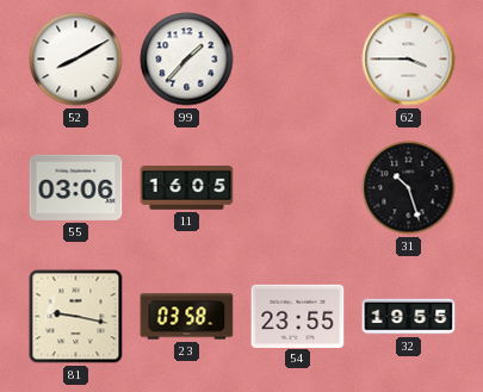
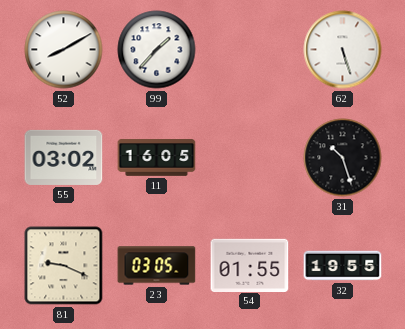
62: 3:45 -> 5:27 (343, 50)
55: 03:06 -> 03:02 (64, 157)
81: 9:17 -> 9:19 (64, 266)
23: 03:58 -> 03:05 (157, 266)
54: 23:55 -> 01:55 (250, 265)
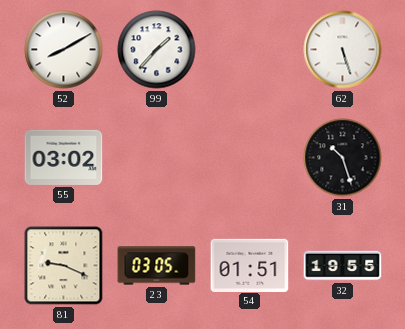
11: 16:05 -> none (157, 158)
54: 01:55 -> 01:51 (250, 265)
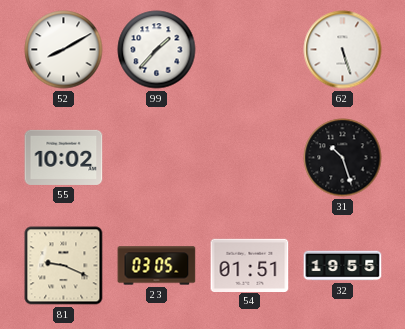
55: 03:02 -> 10:02 (64, 157)
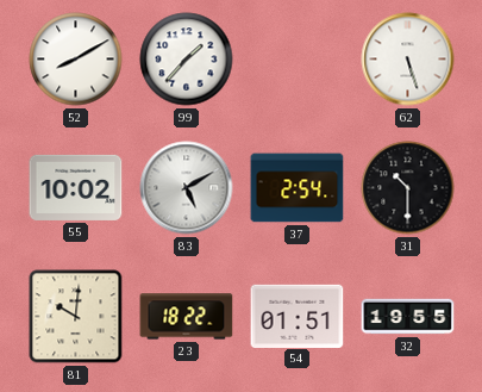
83: none -> 5:10 (187, 188)
37: none -> 2:54 (298, 188)
31: 10:27 -> 10:30 (408, 188)
81: 9:19 -> 10:01 (76, 317)
23: 03:05 -> 18:22 (187, 317)
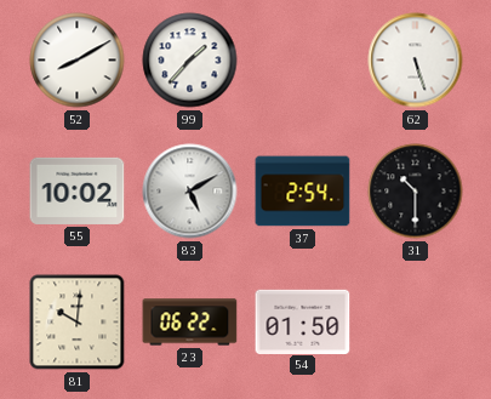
23: 18:22 -> 06:22 (190, 323)
54: 01:51 -> 01:50 (303, 321)
32: 19:55 -> none (408, 317)
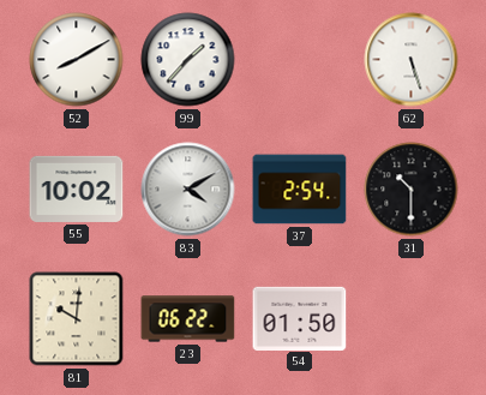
83: 5:10 -> 4:10 (188, 190)
